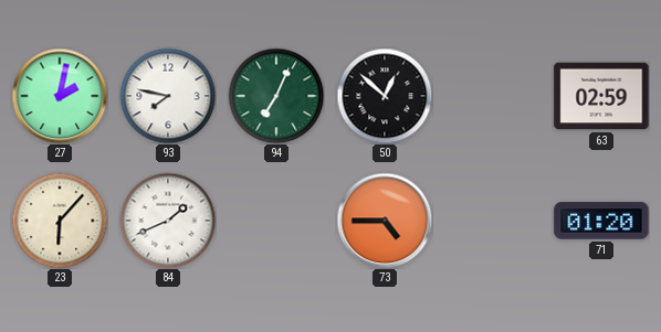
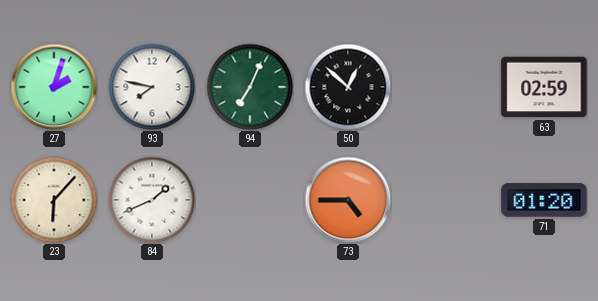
27: 2:02 -> 2:03 (54, 87)
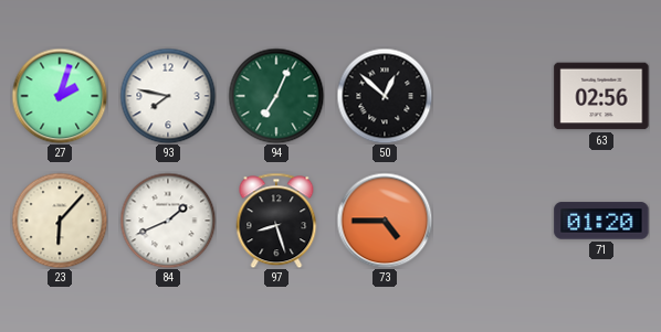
63: 02:59 -> 02:56 (601, 96)
97: none -> 8:27 (276, 221)
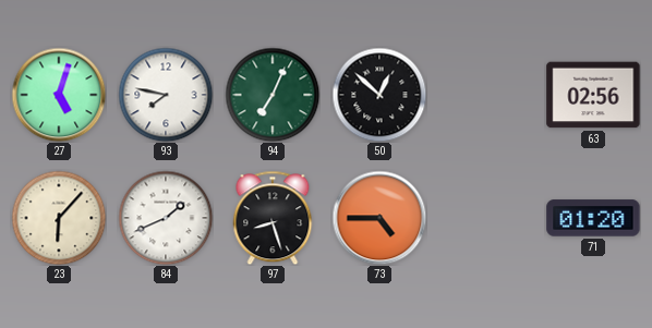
27: 2:03 -> 5:03 (59, 95)
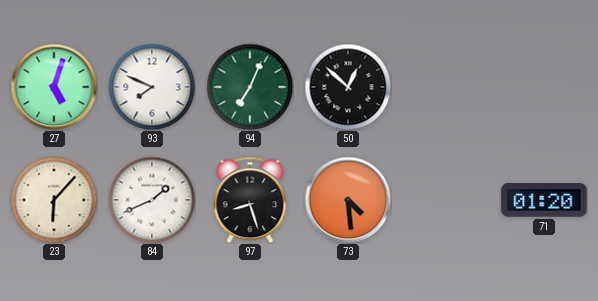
93: 7:47 -> 7:49 (152, 87)
63: 02:56 -> none (593, 95)
73: 4:45 -> 4:29 (348, 200)
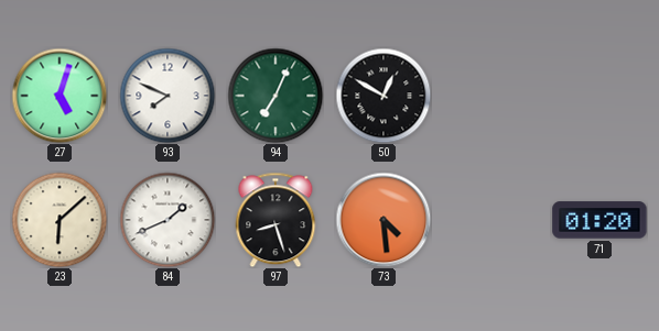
50: 12:52 -> 12:50 (383, 96)
23: 6:07 -> 6:08 (60, 220)
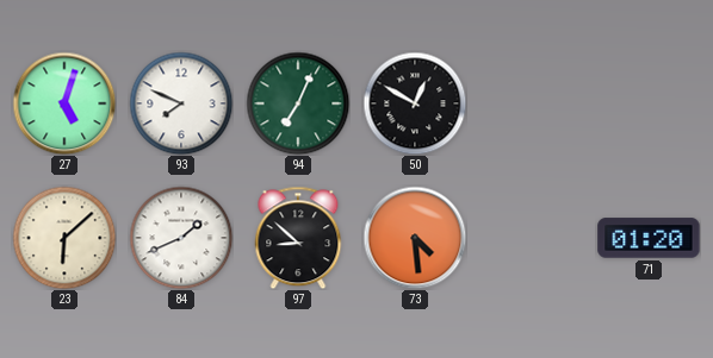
97: 8:27 -> 8:52 (298, 238)
